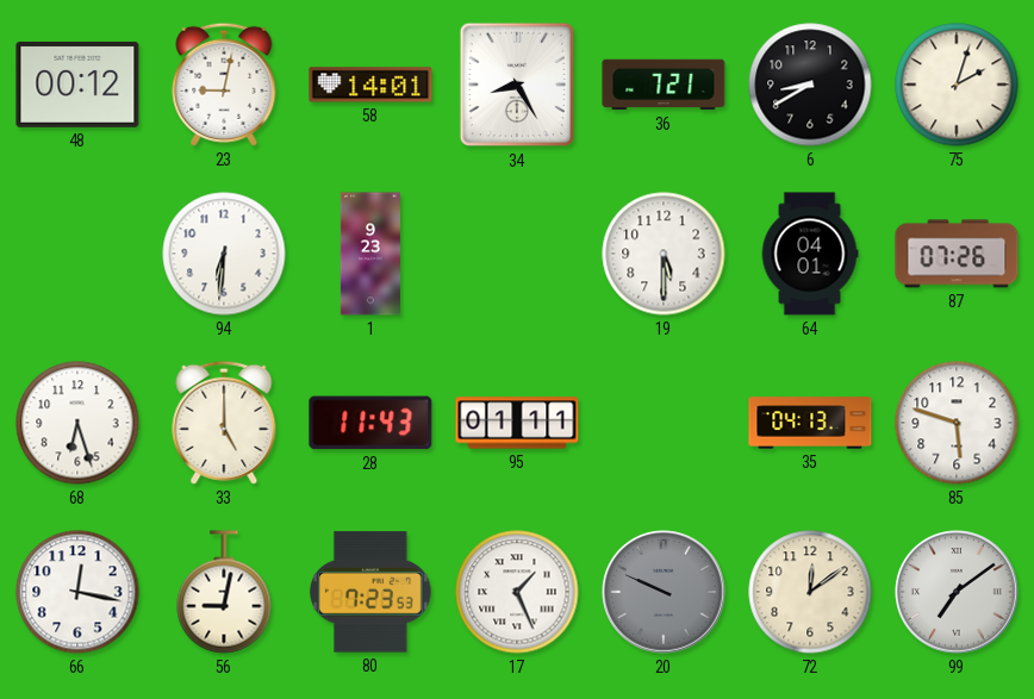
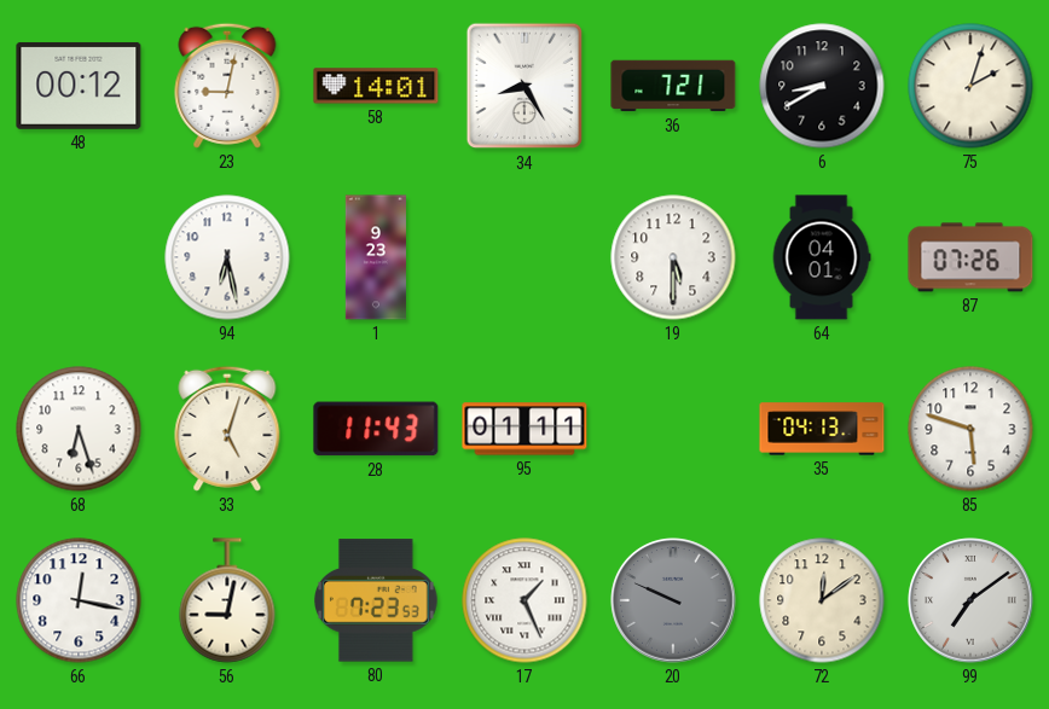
94: 6:31 -> 6:28 (227, 257)
33: 5:00 -> 5:03 (227, 429)
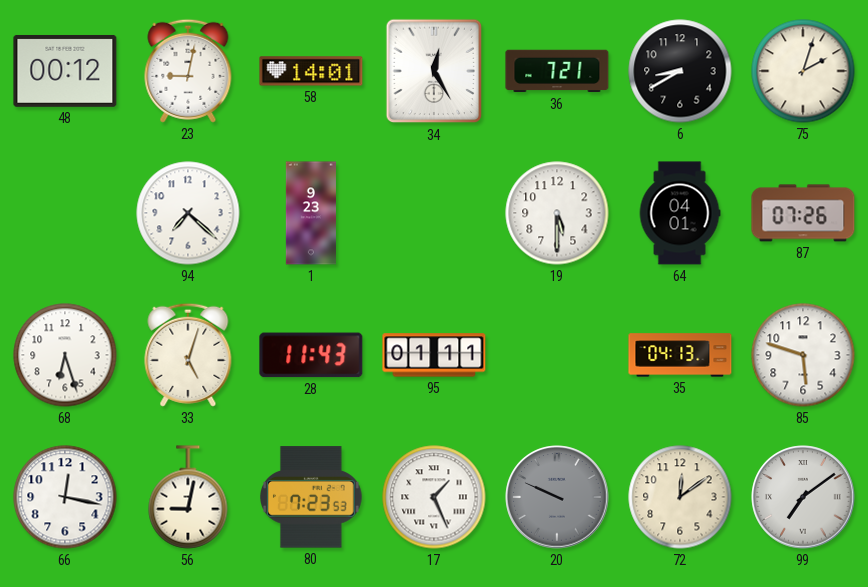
34: 8:25 -> 12:25 (434, 71)
94: 6:28 -> 7:22 (188, 213)
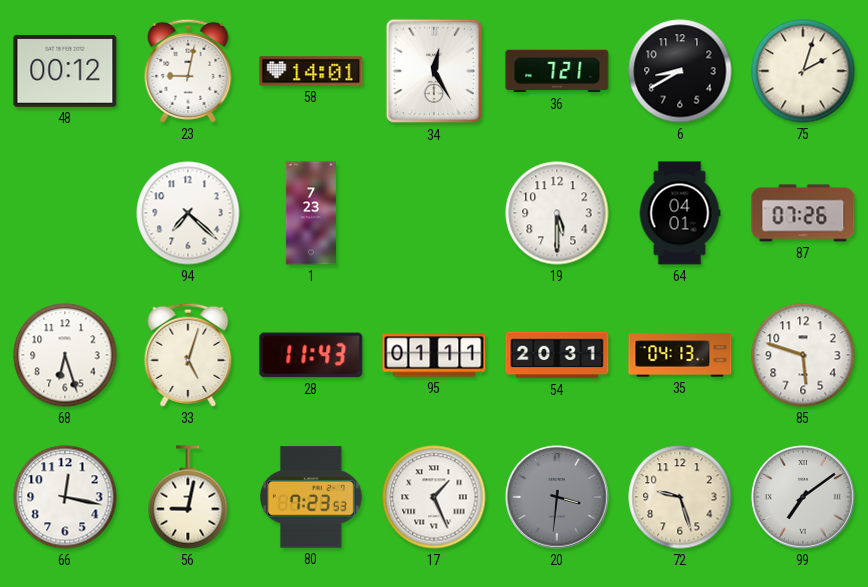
1: 9:23 -> 7:23 (311, 213)
54: none -> 20:31 (557, 355)
20: 9:49 -> 3:31 (557, 497)
72: 12:09 -> 9:27 (680, 497)
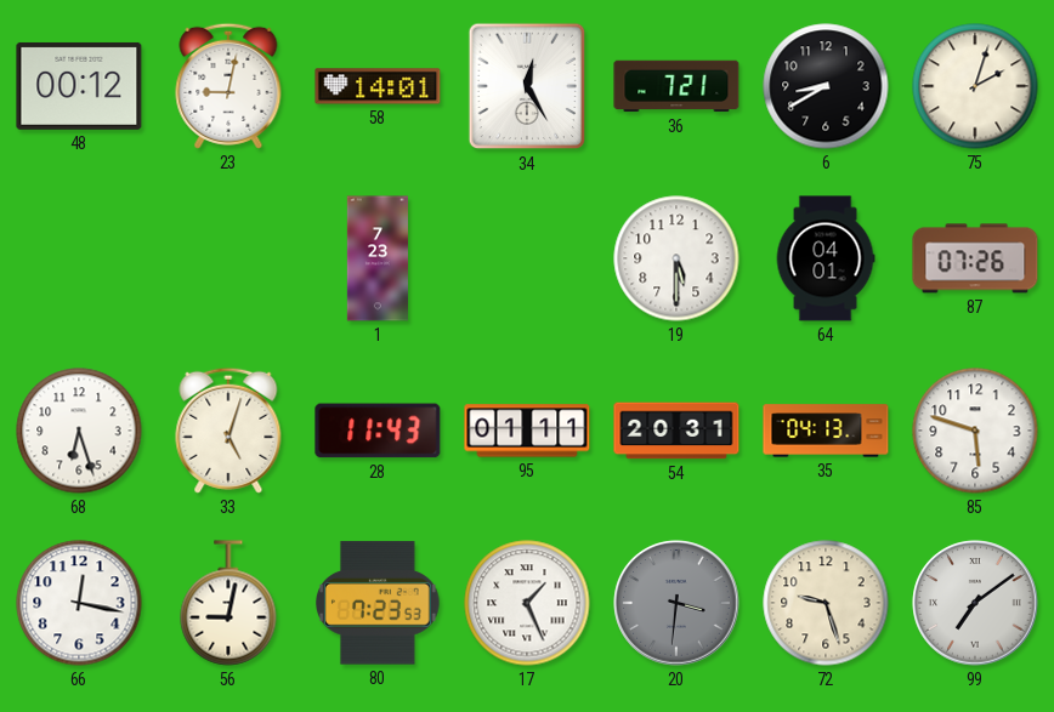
94: 7:22 -> none (188, 213)
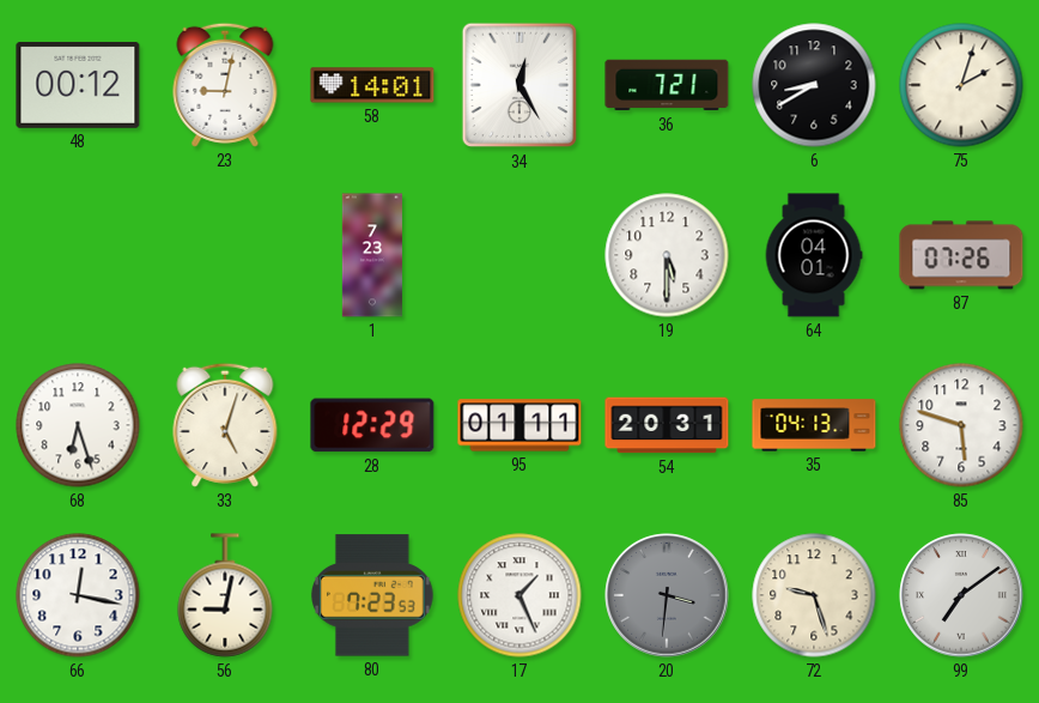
28: 11:43 -> 12:29 (372, 425)
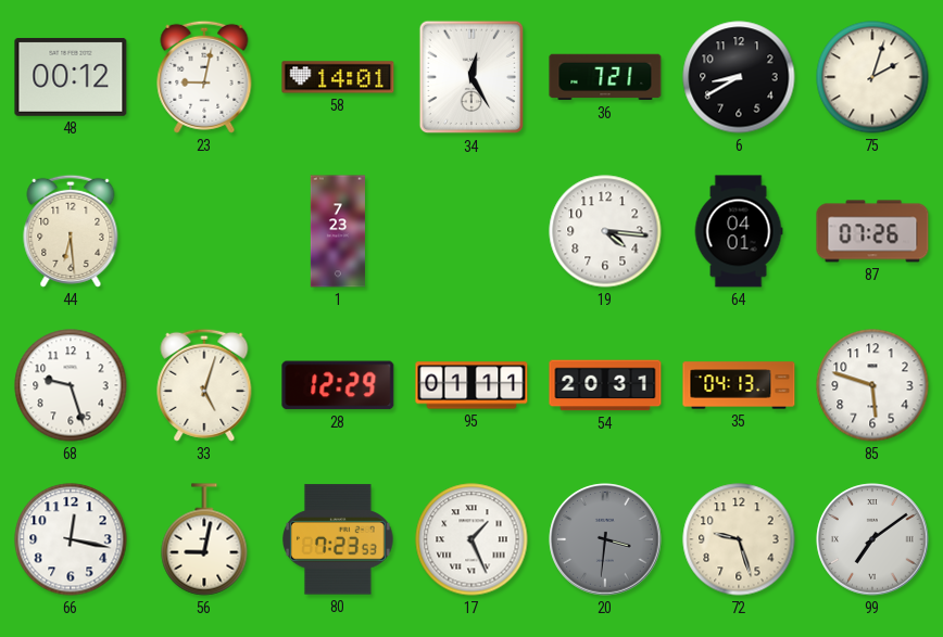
44: none -> 6:29 (71, 231)
19: 5:30 -> 4:16 (605, 231)
68: 6:27 -> 9:27 (71, 385)
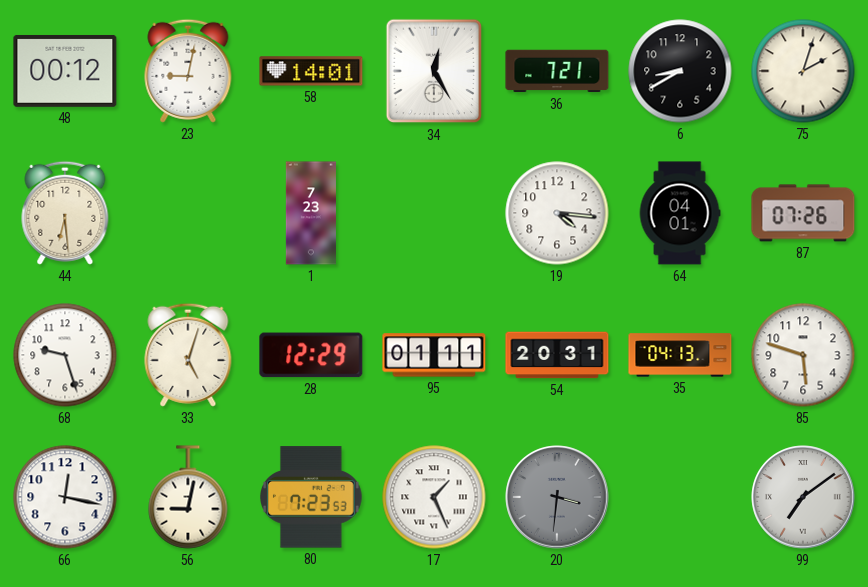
72: 9:27 -> none (739, 539)
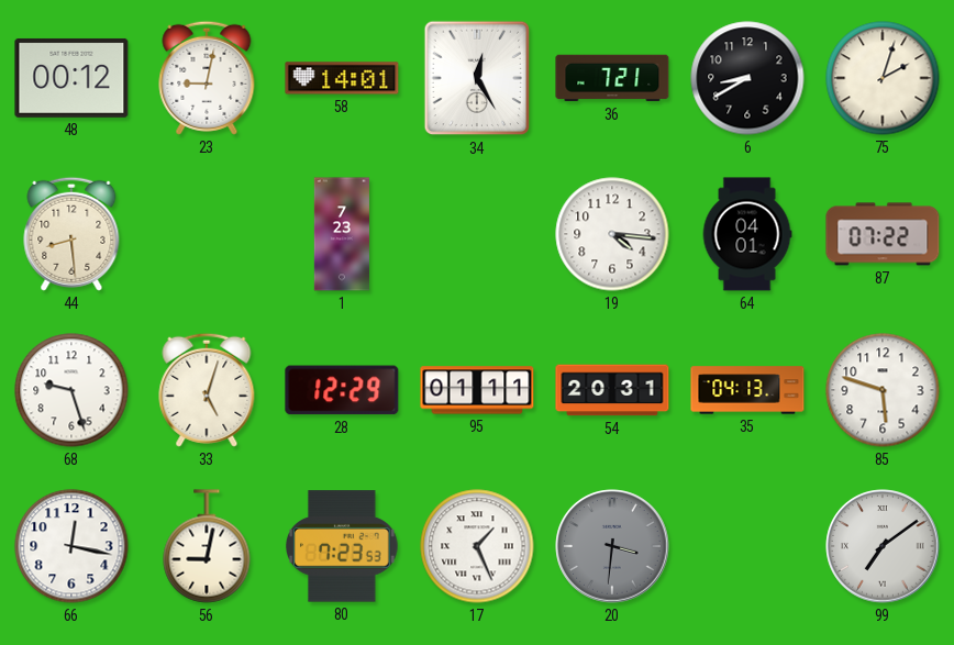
44: 6:29 -> 8:29 (71, 234)
87: 07:26 -> 07:22 (883, 234)
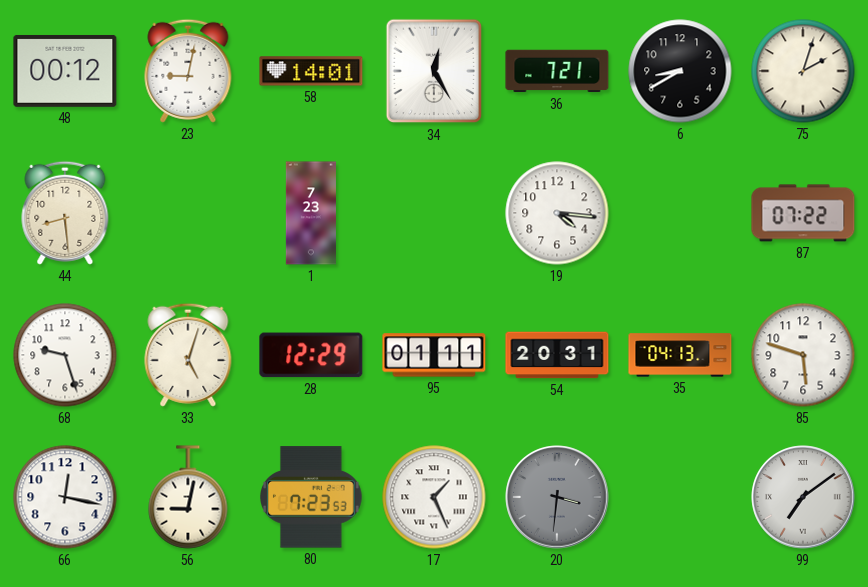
64: 04:01 -> none (747, 234)
